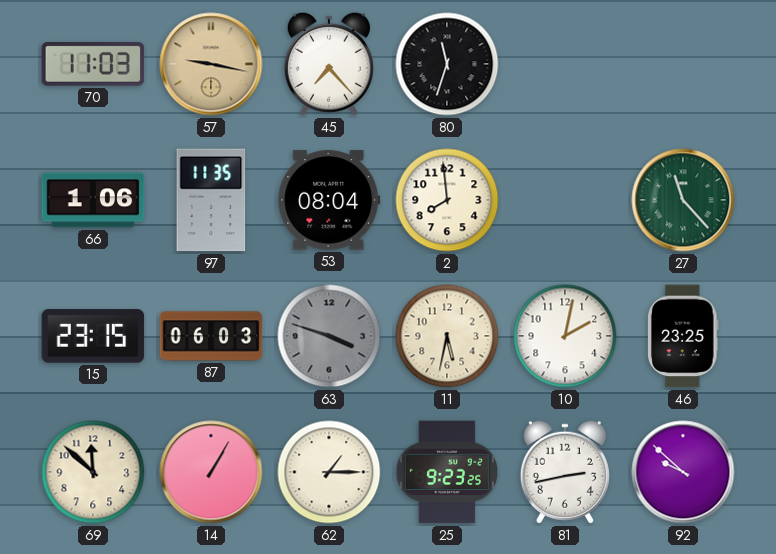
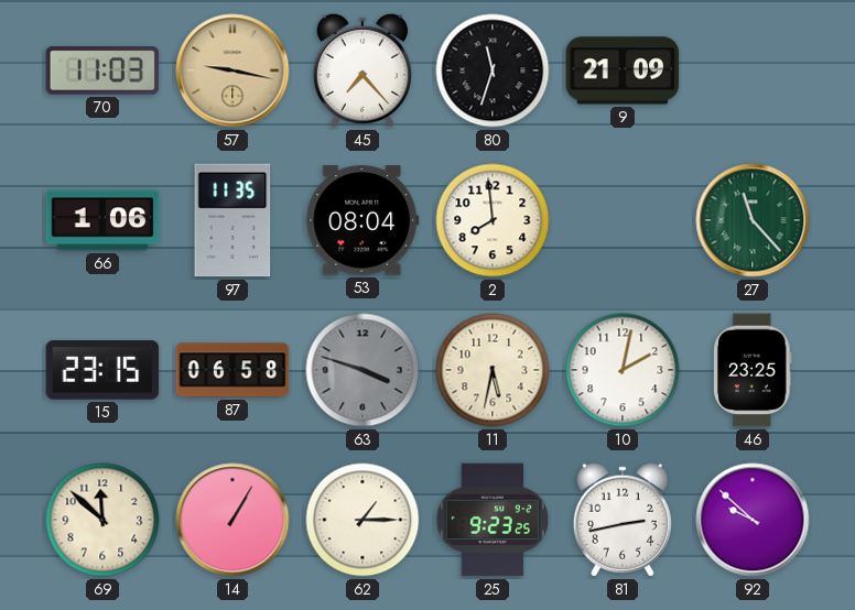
9: none -> 21:09 (623, 70)
87: 06:03 -> 06:58 (232, 370)
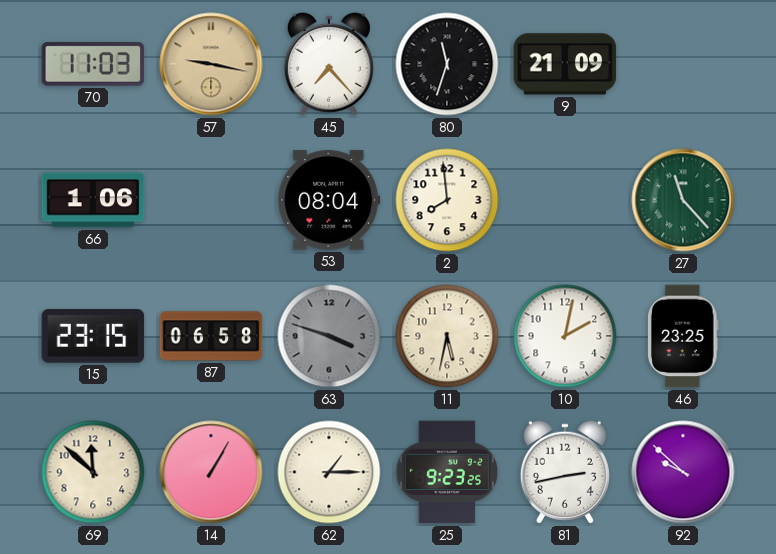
97: 11:35 -> none (232, 220)
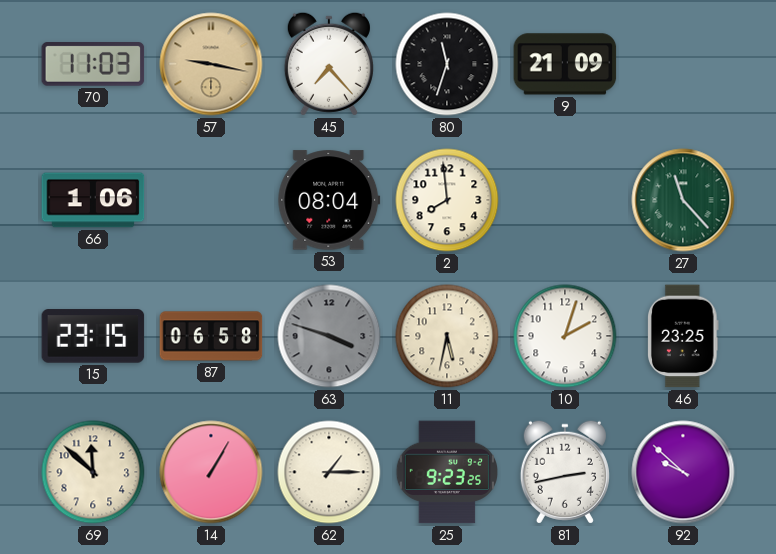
10: 2:02 -> 2:03 (565, 336)
